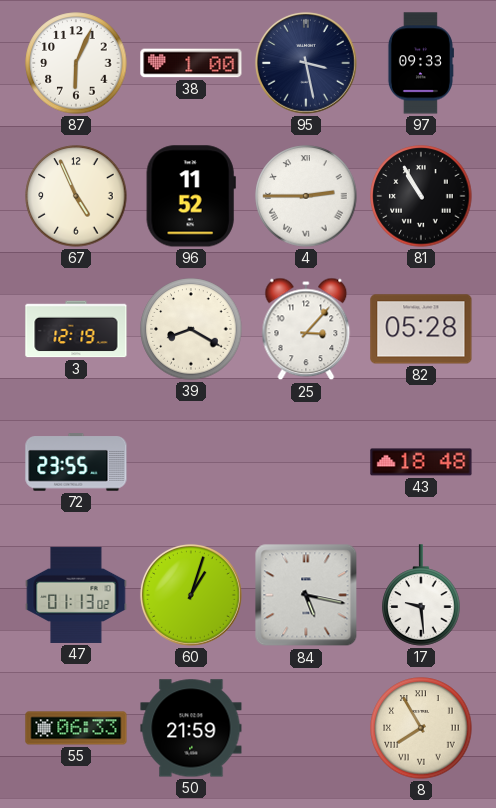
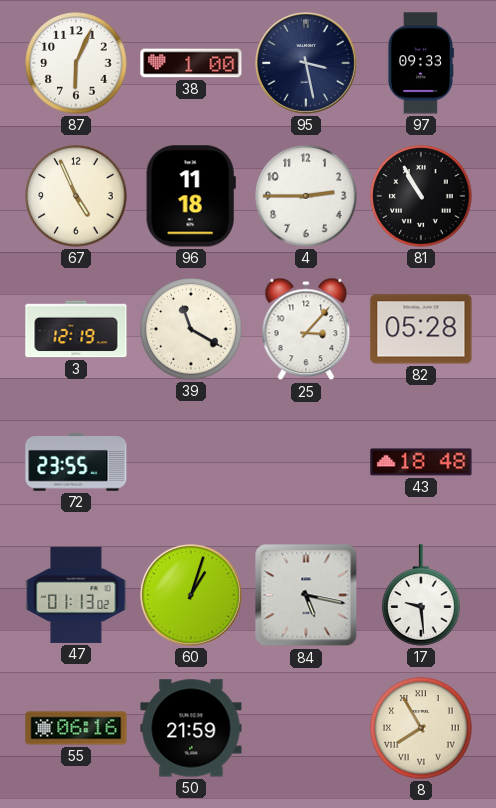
96: 11:52 -> 11:18 (191, 196)
4 numerals: Roman -> Arabic (306, 196)
39: 8:20 -> 11:20 (191, 329)
55: 06:33 -> 06:16 (76, 728)
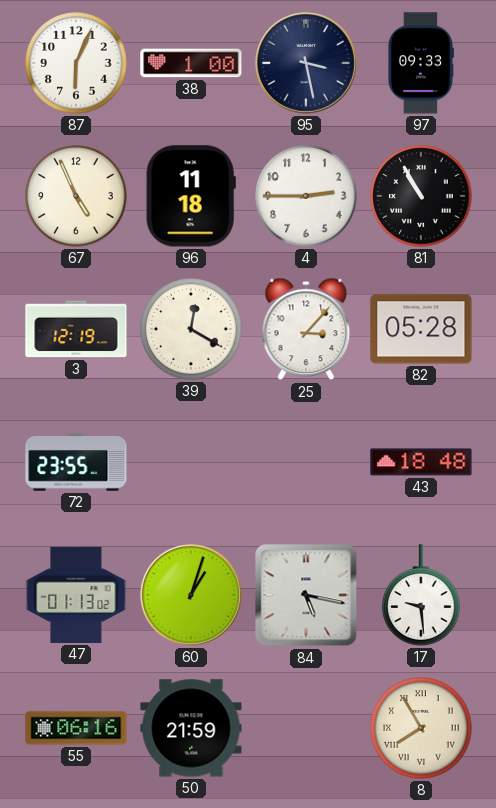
39: 11:20 -> 12:20 (191, 329)
